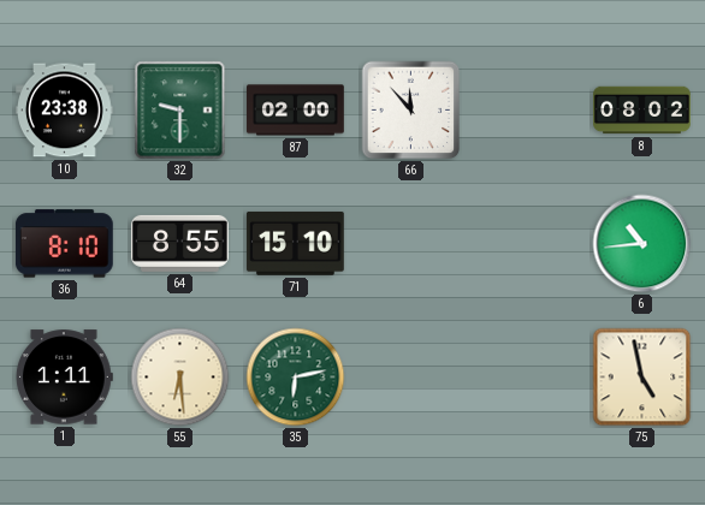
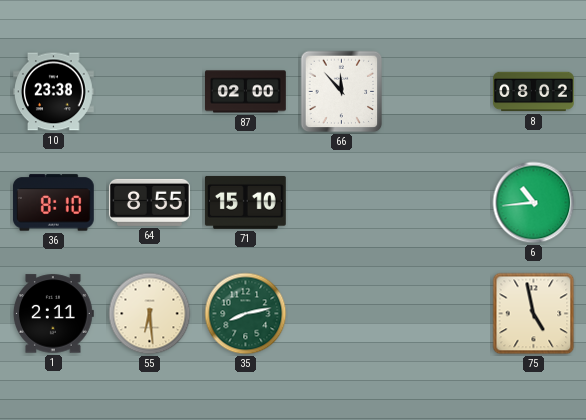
32: 9:30 -> none (180, 111)
1: 1:11 -> 2:11 (54, 314)
35: 6:13 -> 8:13 (246, 314)
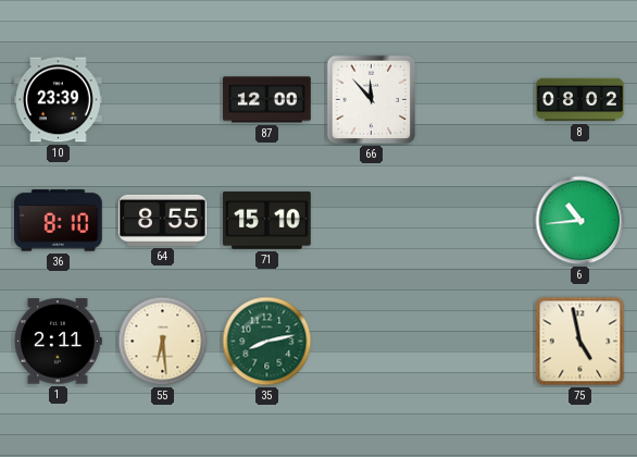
10: 23:38 -> 23:39 (59, 100)
87: 02:00 -> 12:00 (267, 100)
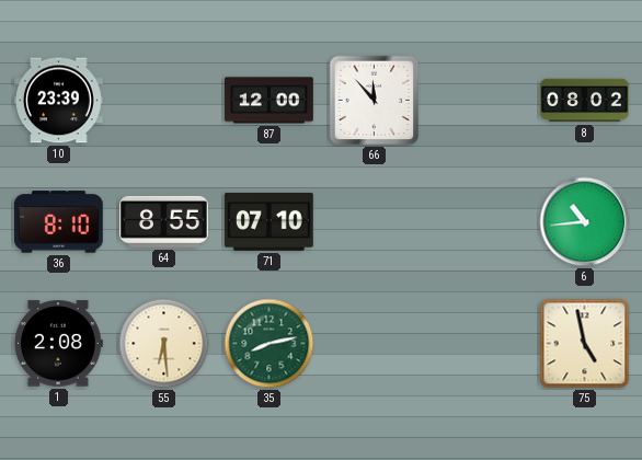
71: 15:10 -> 07:10 (268, 221)
1: 2:11 -> 2:08 (59, 344)
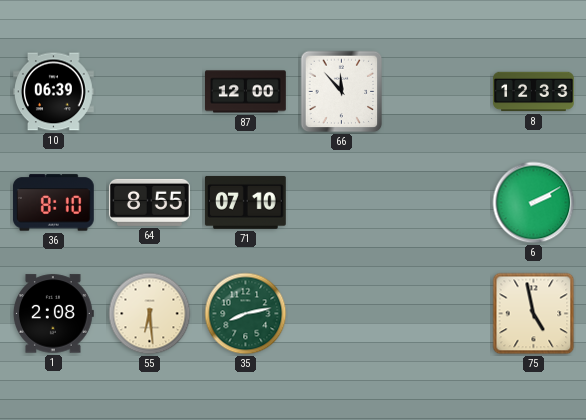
10: 23:39 -> 06:39 (54, 92)
8: 08:02 -> 12:33 (534, 92)
6: 10:44 -> 2:10 (534, 203)
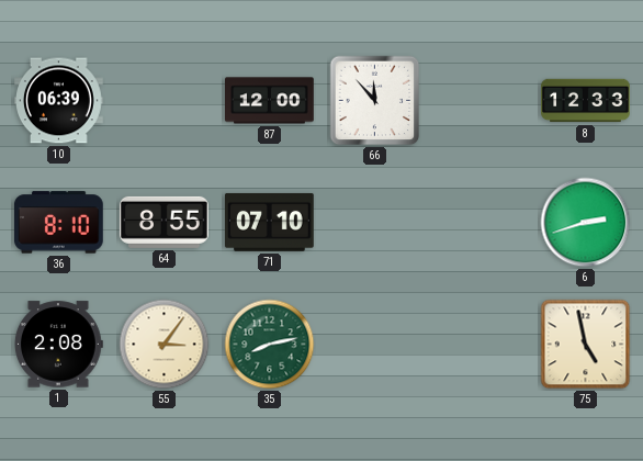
6: 2:10 -> 2:42 (586, 223)
55: 6:29 -> 3:06 (165, 345)
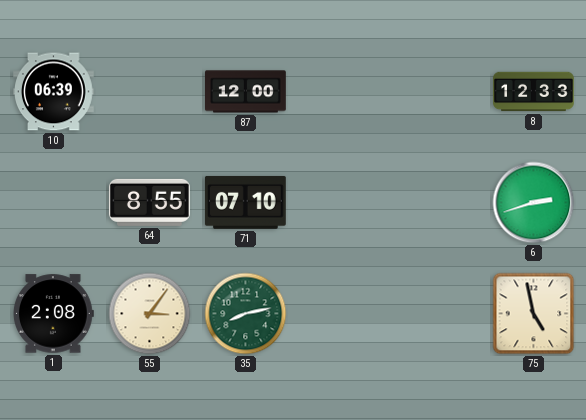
66: 11:53 -> none (375, 101)
36: 8:10 -> none (58, 223)
